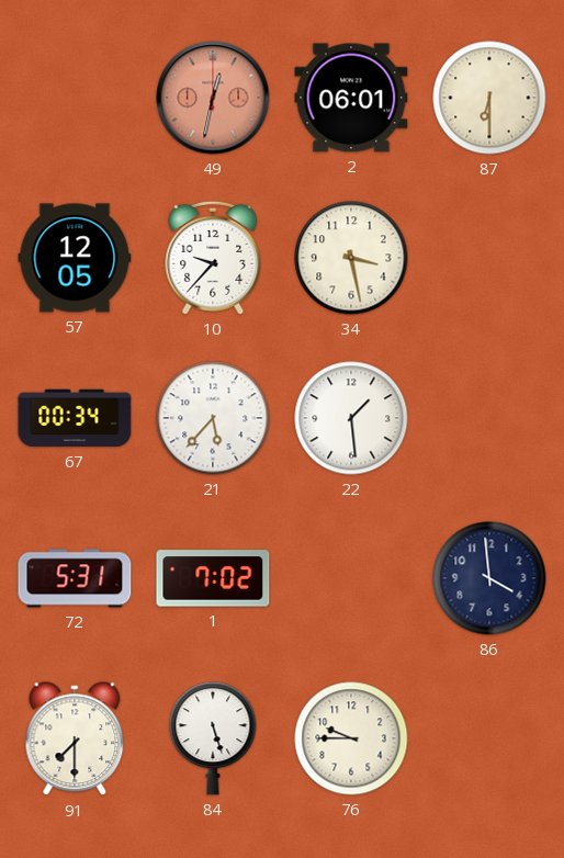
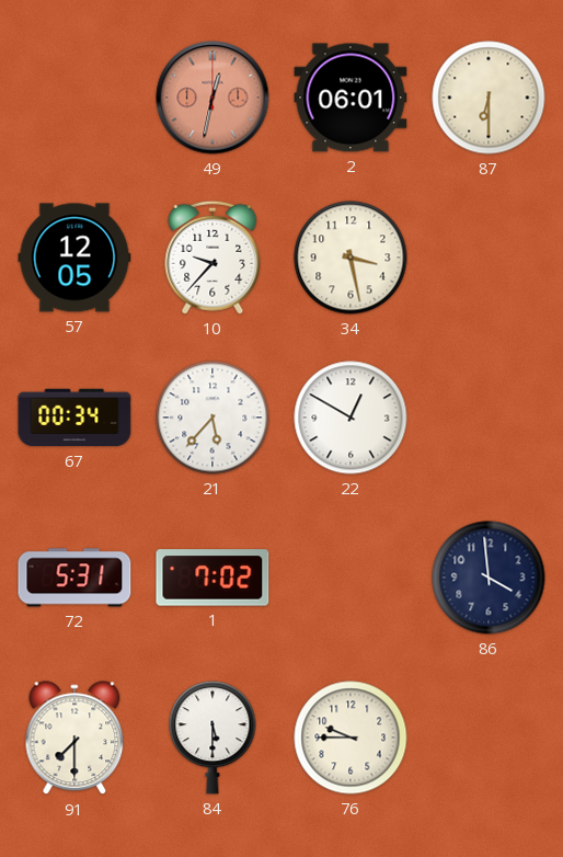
22: 1:29 -> 12:50 (351, 418)
84: 5:27 -> 5:30 (212, 738)
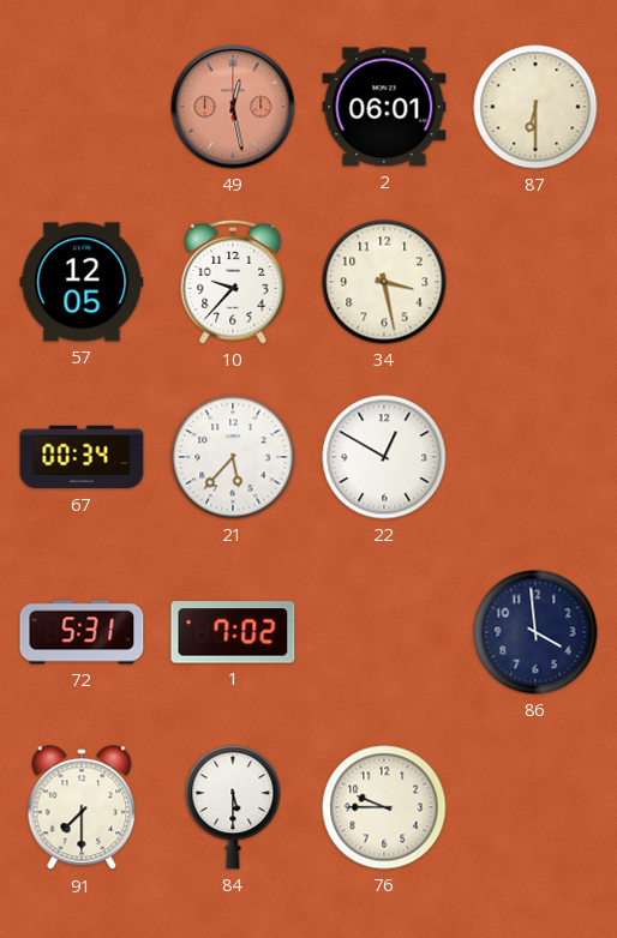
49: 12:32 -> 12:28 (233, 107)
